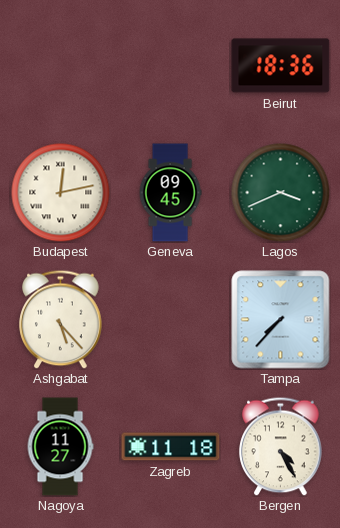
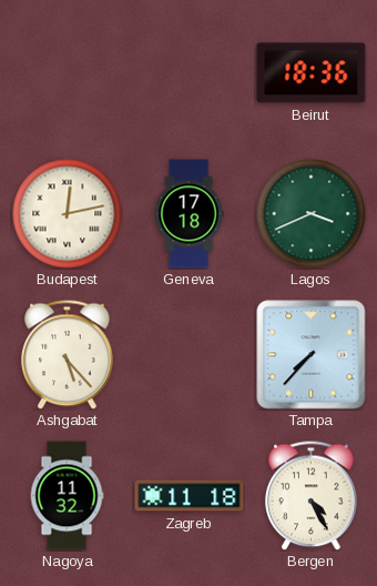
Geneva: 09:45 -> 17:18 (188, 214)
Nagoya: 11:27 -> 11:32 (67, 496)
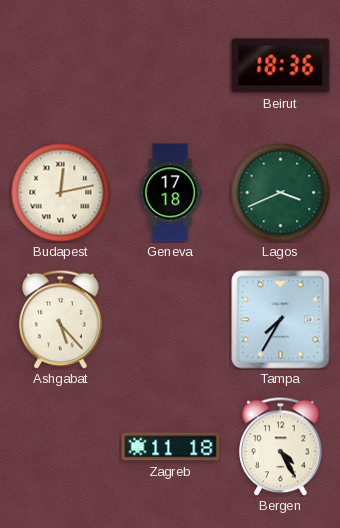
Tampa: 7:37 -> 7:35 (281, 320)
Nagoya: 11:32 -> none (67, 496)
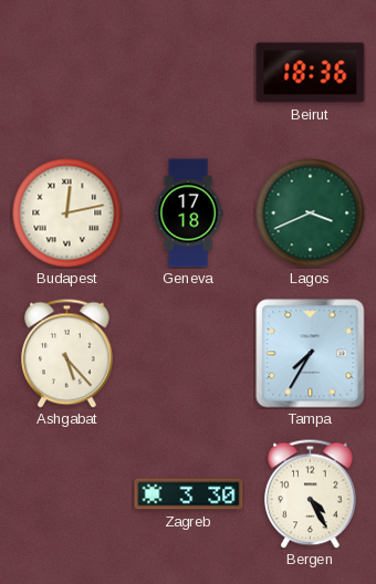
Zagreb: 11:18 -> 3:30 (189, 494)
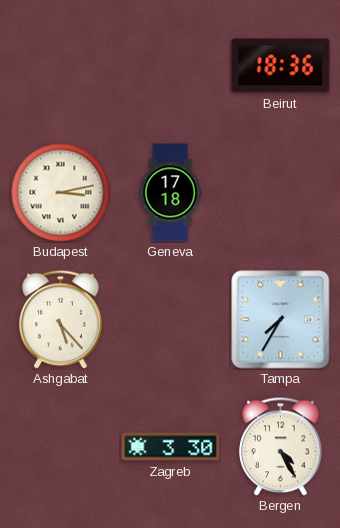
Budapest: 12:13 -> 3:13 (61, 193)
Lagos: 3:41 -> none (311, 213)
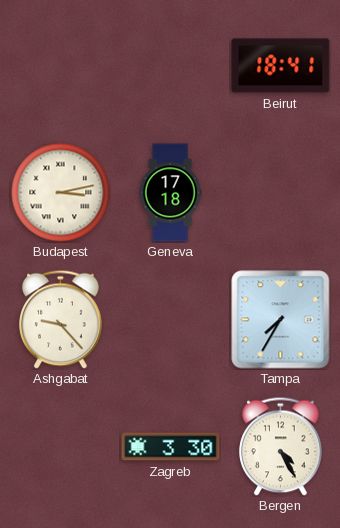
Beirut: 18:36 -> 18:41 (281, 66)
Ashgabat: 5:23 -> 9:23 (61, 319)
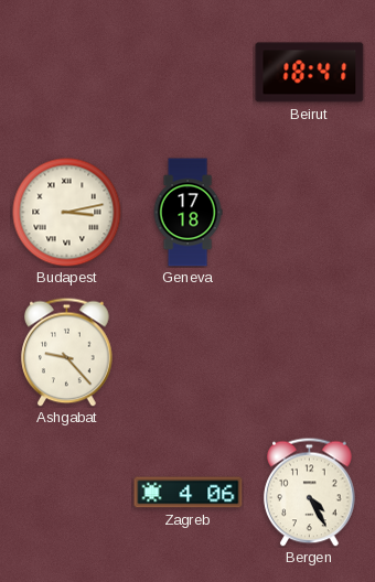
Tampa: 7:35 -> none (281, 320)
Zagreb: 3:30 -> 4:06 (189, 493)
